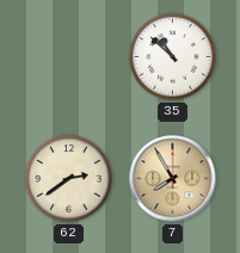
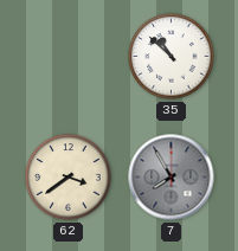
62: 2:39 -> 3:39 (69, 178)
7 dial: champagne -> grey (172, 178)
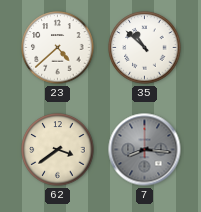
23: none -> 4:38 (58, 48)
7: 7:55 -> 8:16 (145, 150)
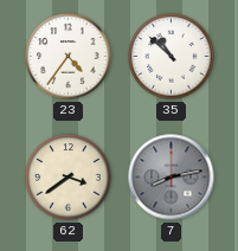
23: 4:38 -> 4:36 (69, 57)
7: 8:16 -> 8:13 (172, 178)
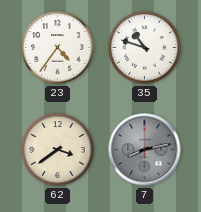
35: 10:52 -> 10:48 (145, 48)
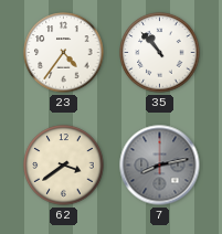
35: 10:48 -> 10:53 (160, 53)
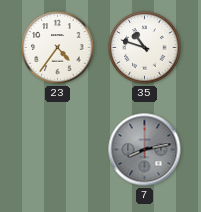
35: 10:53 -> 10:48 (145, 48)
62: 3:39 -> none (64, 166)
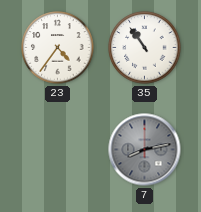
35: 10:48 -> 10:54 (145, 48)
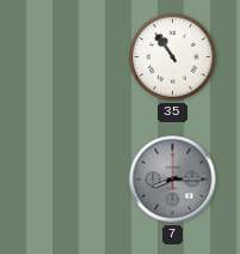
23: 4:36 -> none (58, 48)
7: 8:13 -> 8:15 (173, 180)
